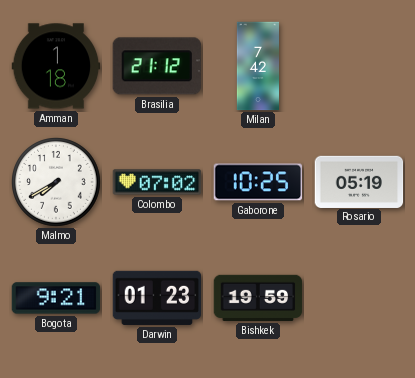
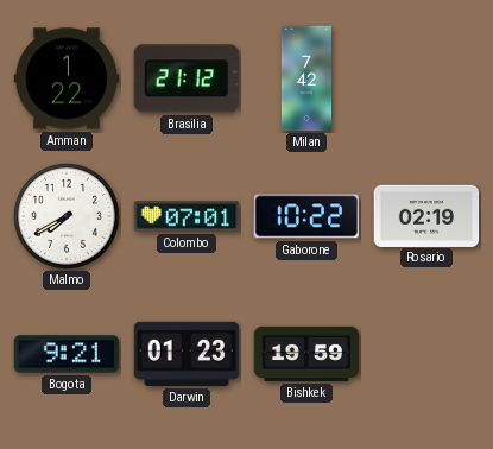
Amman: 1:18 -> 1:22 (67, 78)
Colombo: 07:02 -> 07:01 (187, 216)
Gaborone: 10:25 -> 10:22 (306, 216)
Rosario: 05:19 -> 02:19 (426, 215)
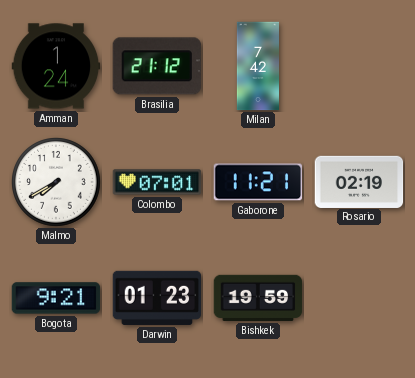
Amman: 1:22 -> 1:24 (56, 66)
Gaborone: 10:22 -> 11:21 (258, 182)
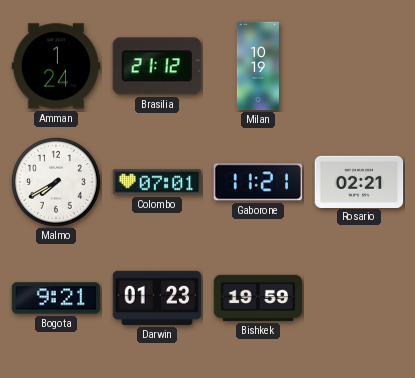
Milan: 7:42 -> 10:19 (257, 66)
Rosario: 02:19 -> 02:21 (359, 181)
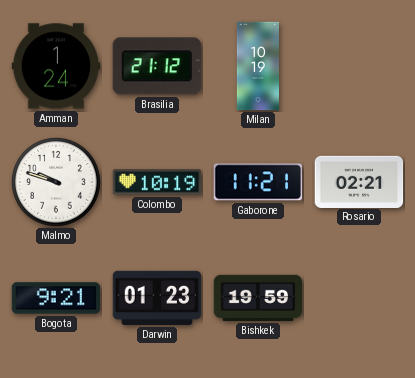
Malmo: 7:40 -> 9:48 (57, 183)
Colombo: 07:01 -> 10:19 (157, 182)
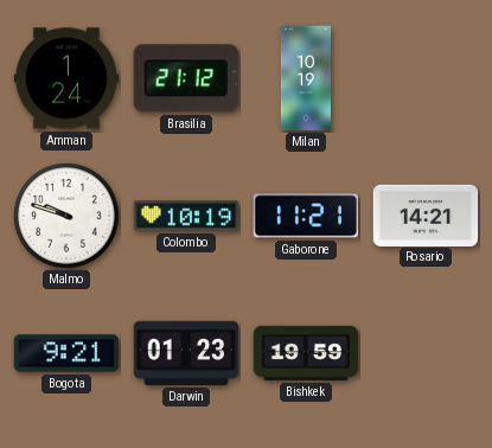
Rosario: 02:21 -> 14:21 (426, 215)
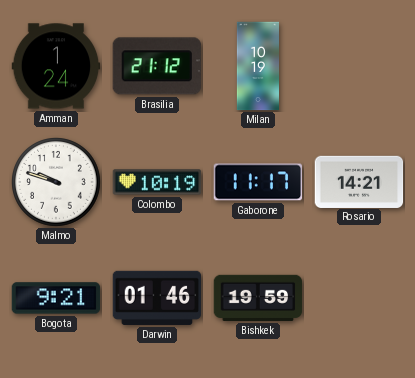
Gaborone: 11:21 -> 11:17 (258, 182)
Darwin: 01:23 -> 01:46 (157, 298)
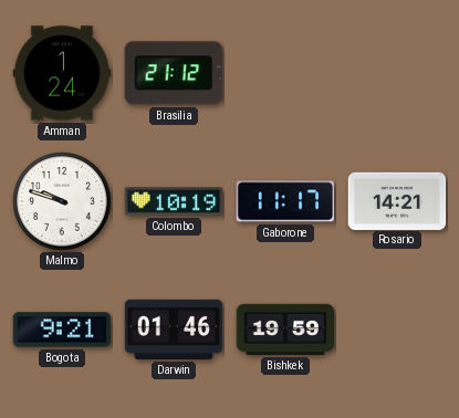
Milan: 10:19 -> none (257, 66)
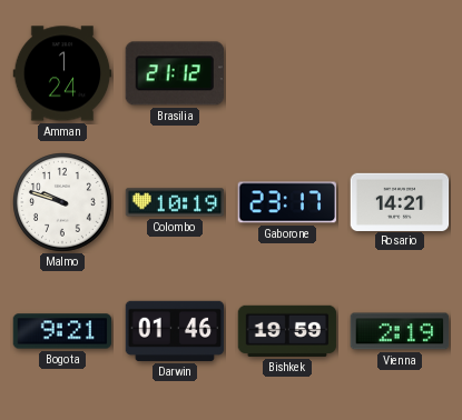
Gaborone: 11:17 -> 23:17 (287, 202)
Vienna: none -> 2:19 (400, 331)
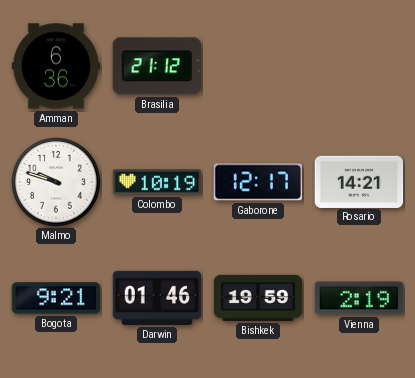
Amman: 1:24 -> 6:36 (56, 66)
Gaborone: 23:17 -> 12:17 (258, 182)
